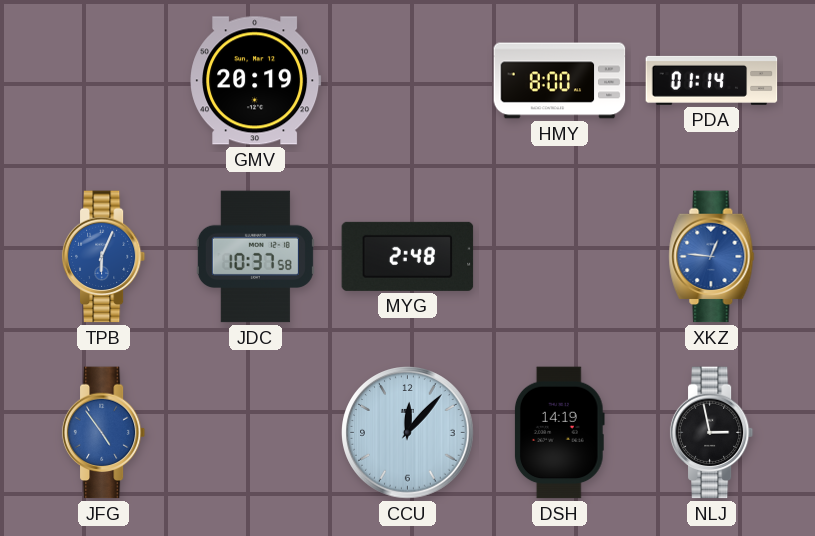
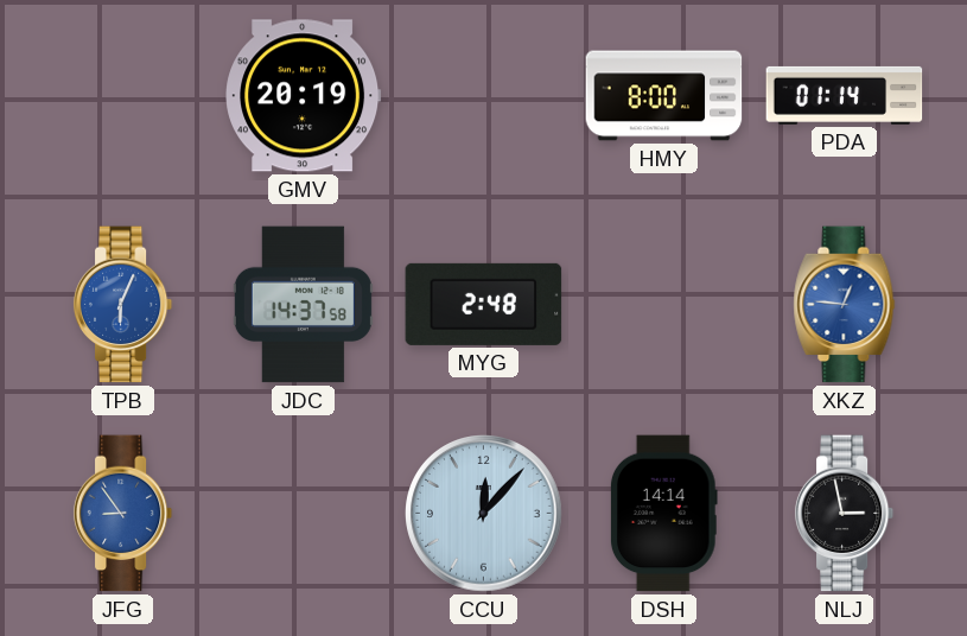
JDC: 10:37 -> 14:37 (303, 305)
JFG: 4:54 -> 8:54 (123, 514)
DSH: 14:19 -> 14:14 (663, 514)
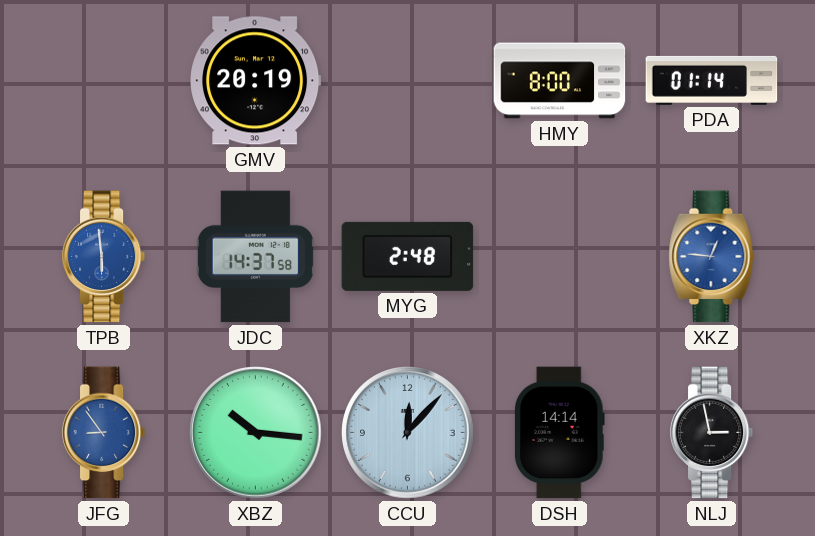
TPB: 6:04 -> 5:59 (104, 257)
XBZ: none -> 10:16 (256, 433)
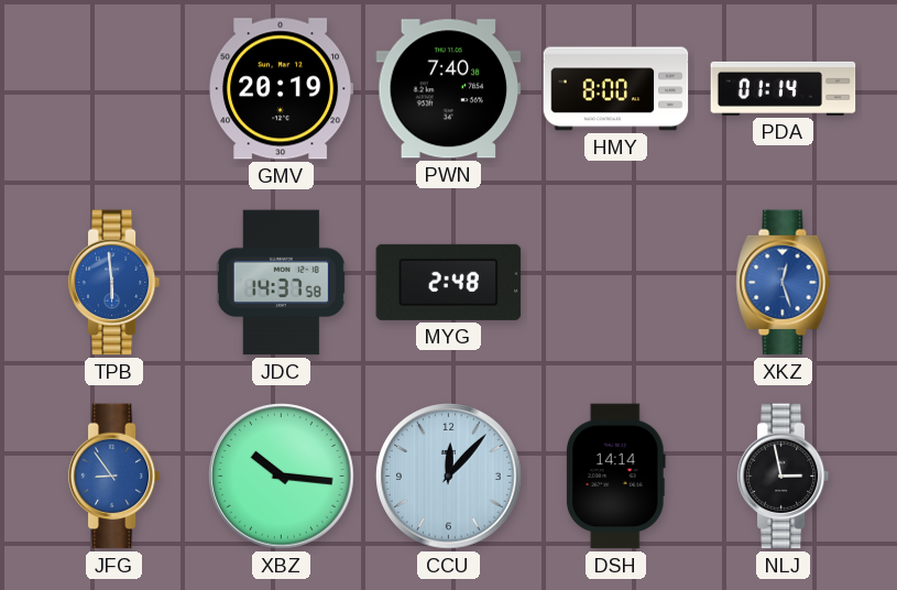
PWN: none -> 7:40 (449, 89)
XKZ: 12:46 -> 12:27 (784, 283)
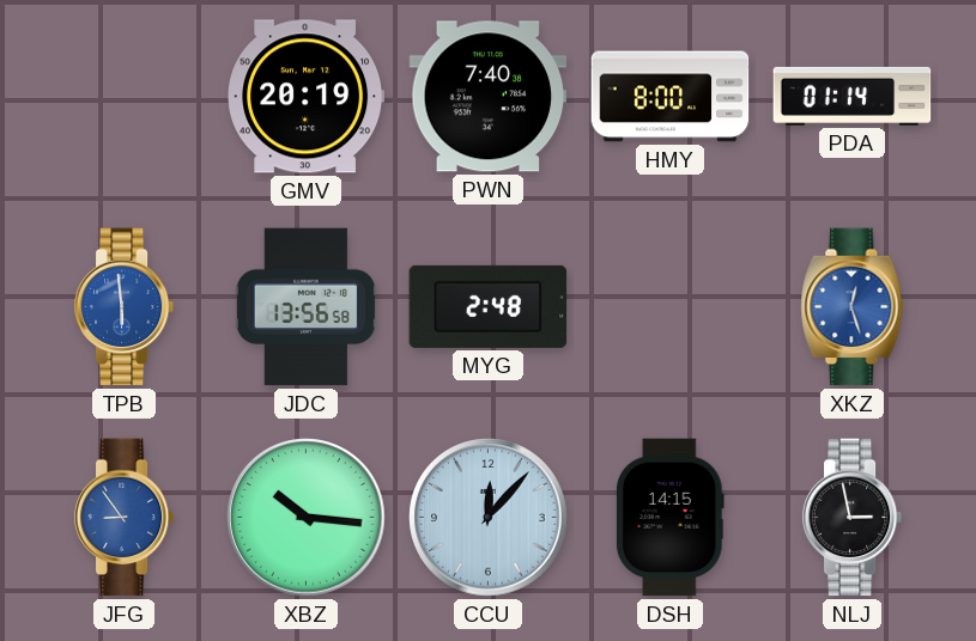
JDC: 14:37 -> 13:56 (305, 307)
DSH: 14:14 -> 14:15 (669, 518)
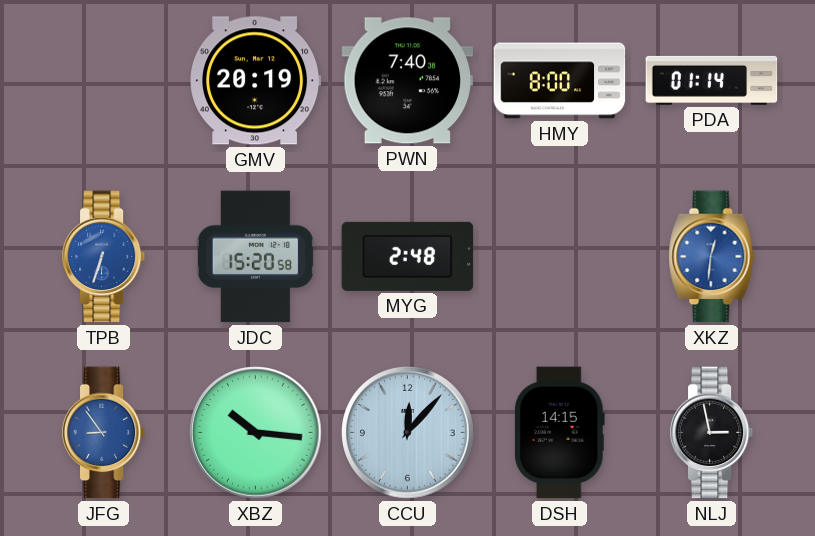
TPB: 5:59 -> 6:33 (104, 257)
JDC: 13:56 -> 15:20 (255, 257)
XKZ: 12:27 -> 12:31 (712, 257)
